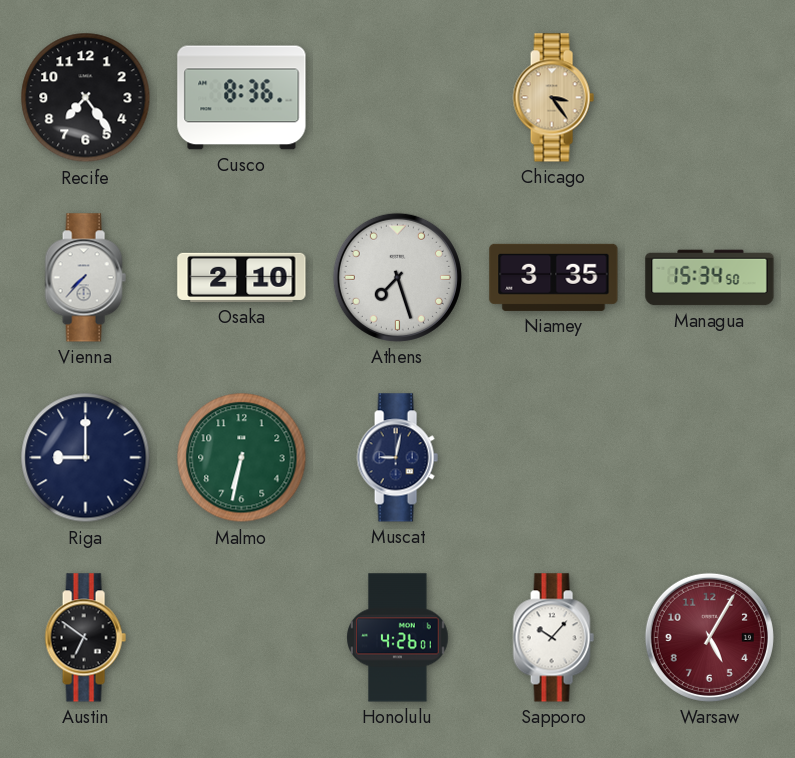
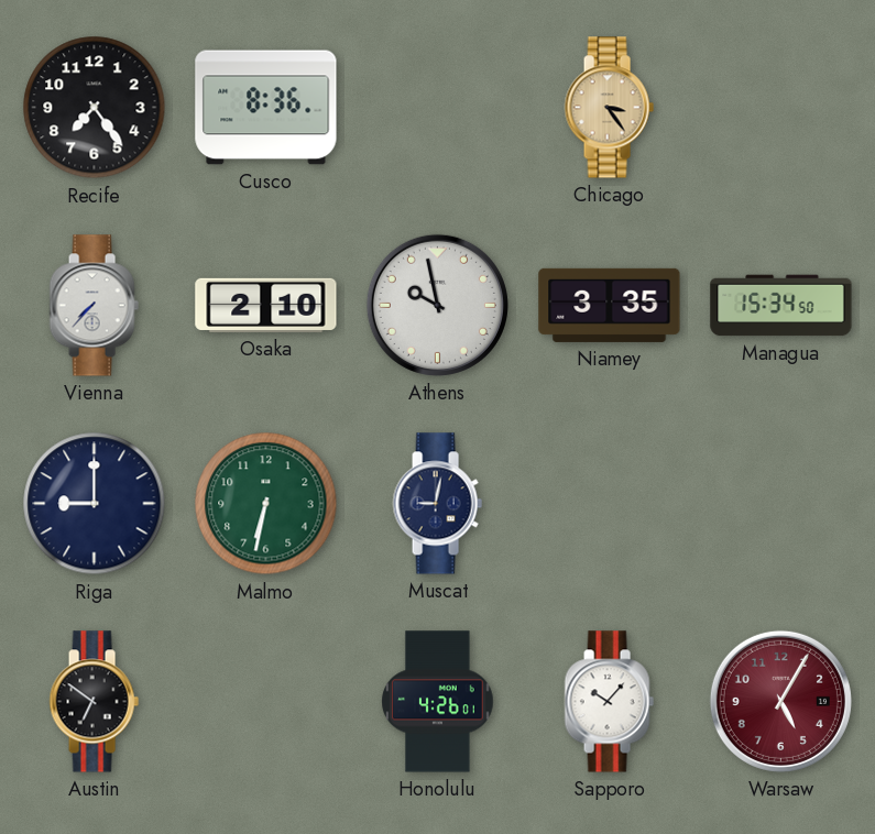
Athens: 7:27 -> 9:58 (437, 305)
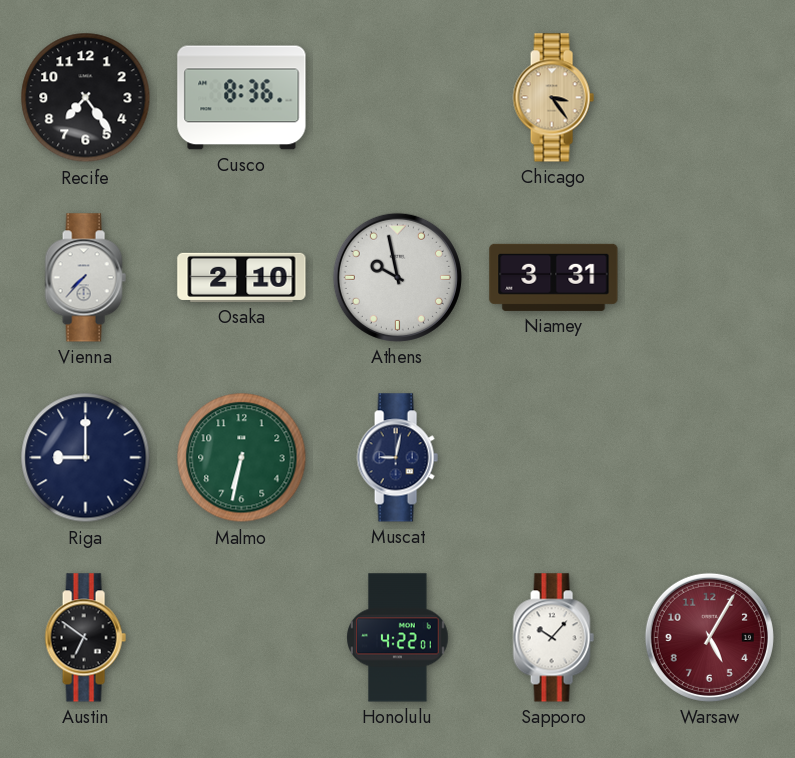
Niamey: 3:35 -> 3:31 (554, 277)
Managua: 15:34 -> none (781, 306)
Honolulu: 4:26 -> 4:22 (398, 638)
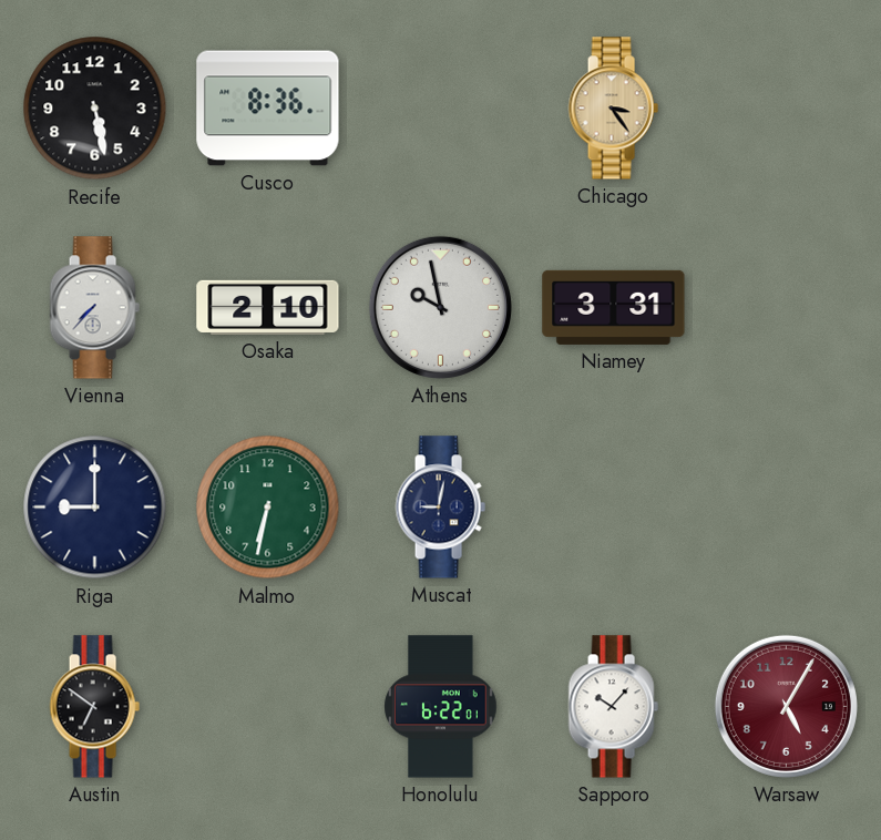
Recife: 7:24 -> 5:28 (95, 109)
Honolulu: 4:22 -> 6:22 (441, 707)
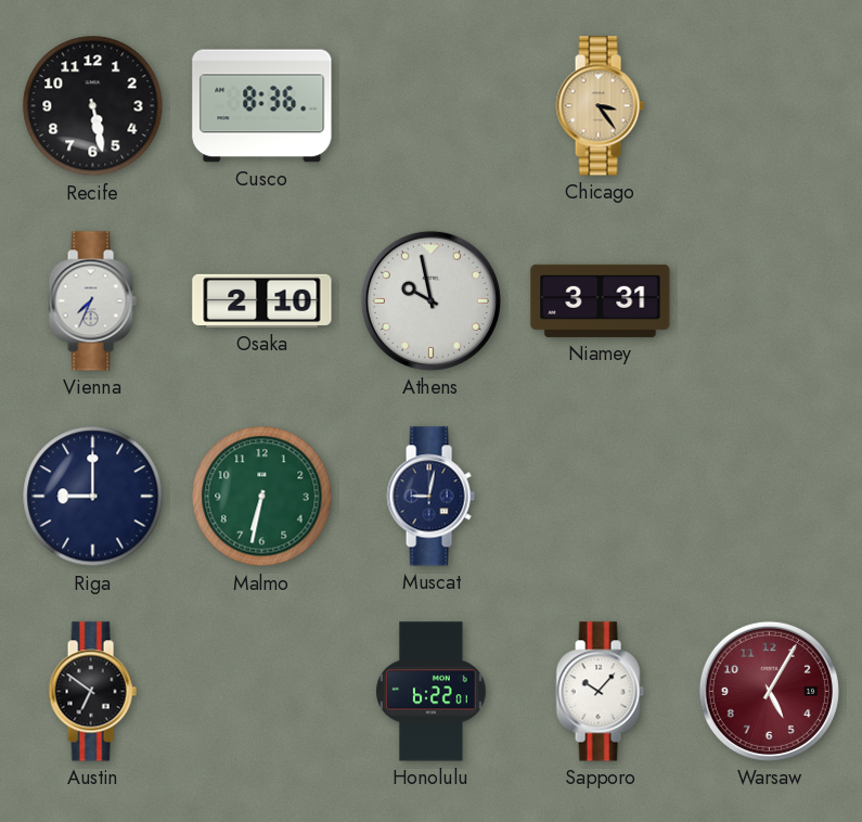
Vienna: 7:37 -> 7:34 (92, 301)
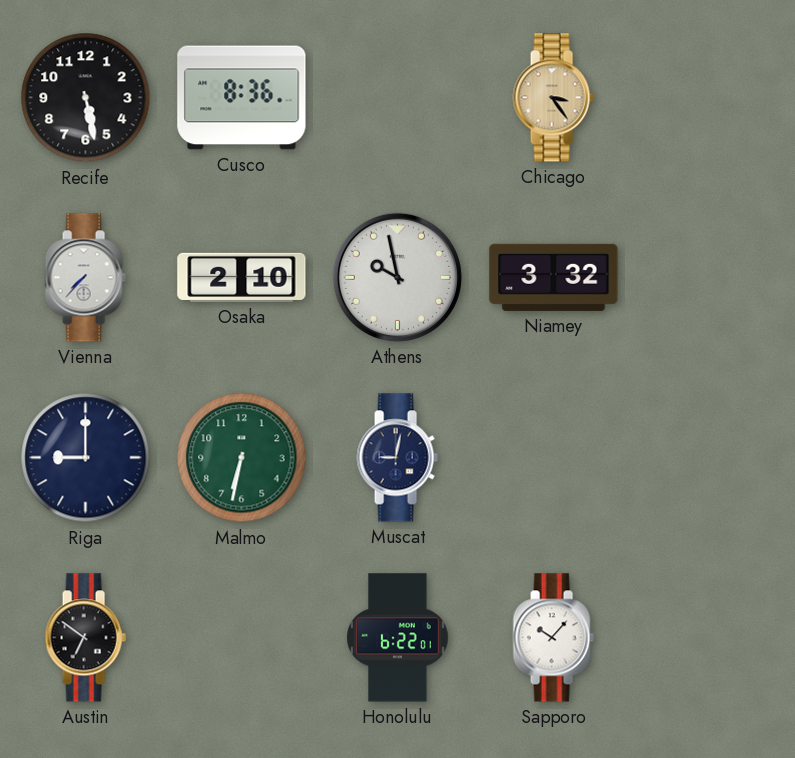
Vienna: 7:34 -> 7:37 (85, 278)
Niamey: 3:31 -> 3:32 (554, 277)
Warsaw: 5:05 -> none (769, 691)
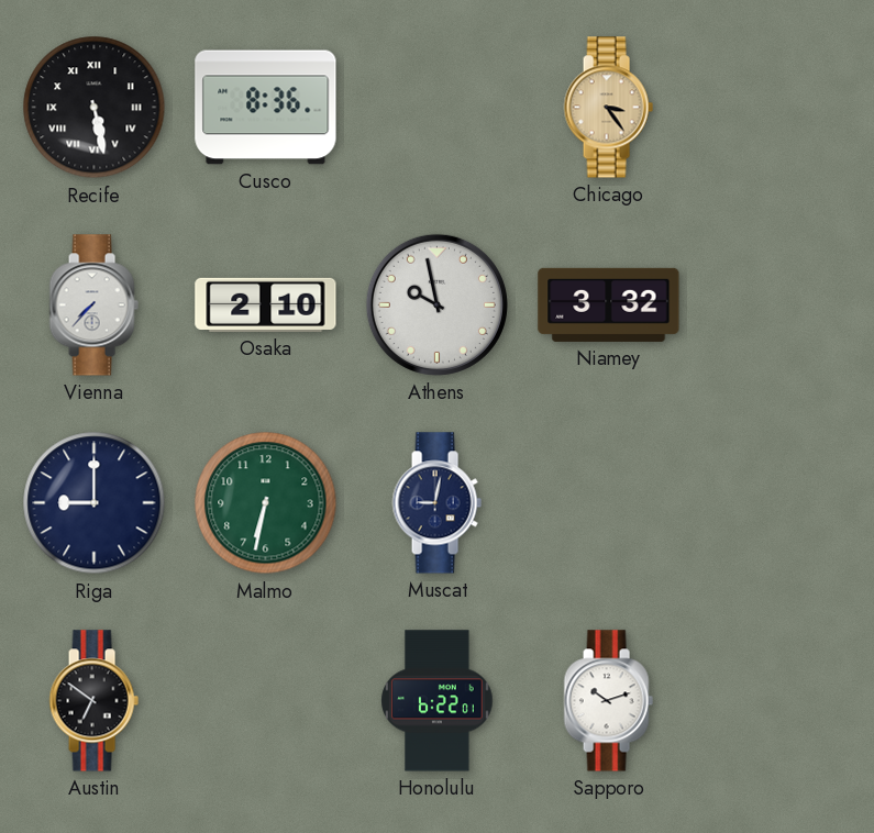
Recife numerals: Arabic -> Roman (95, 108)
Sapporo: 10:07 -> 10:12 (608, 701)
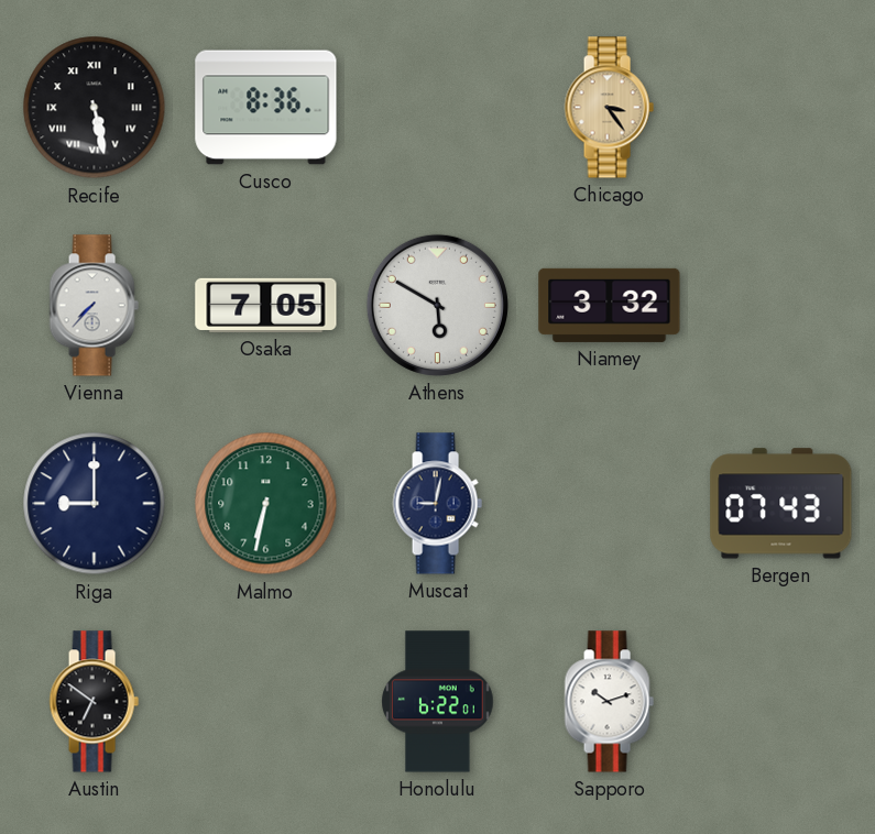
Osaka: 2:10 -> 7:05 (266, 305)
Athens: 9:58 -> 5:50 (437, 305)
Bergen: none -> 07:43 (781, 504)
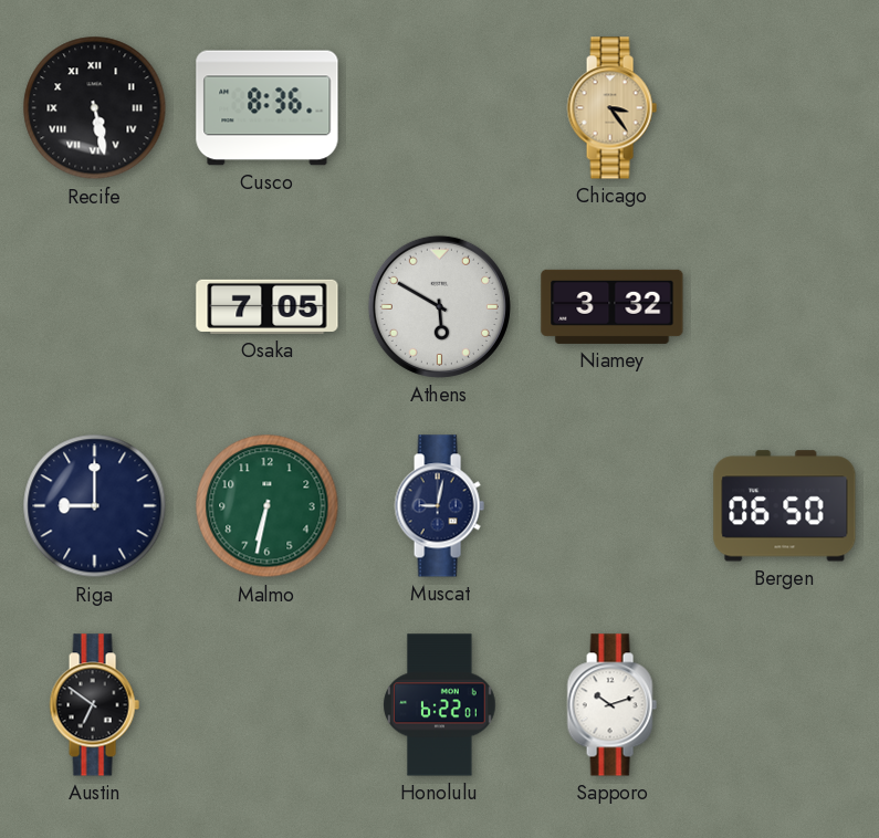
Vienna: 7:37 -> none (94, 306)
Bergen: 07:43 -> 06:50 (785, 506)
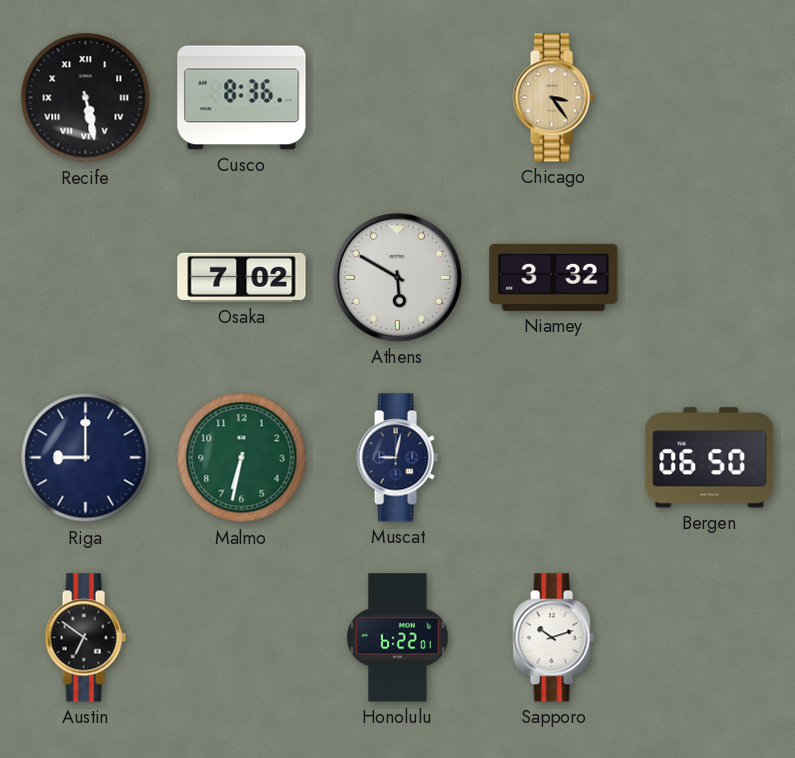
Osaka: 7:05 -> 7:02 (242, 277)
